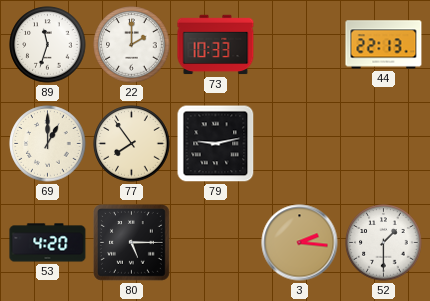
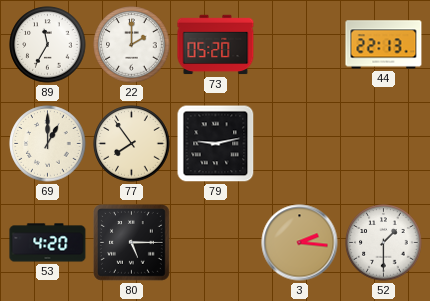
89: 11:33 -> 11:35 (48, 45)
73: 10:33 -> 05:20 (216, 45)
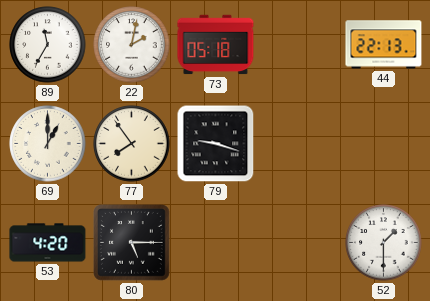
22: 2:00 -> 2:02 (132, 45)
73: 05:20 -> 05:18 (216, 45)
79: 9:13 -> 9:18 (216, 144)
3: 2:16 -> none (300, 243)
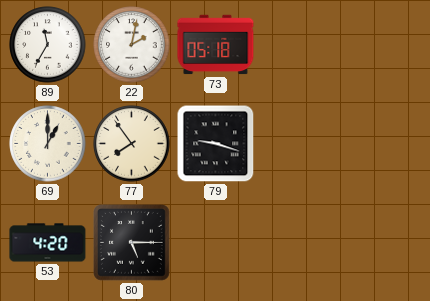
44: 22:13 -> none (384, 45)
52: 1:30 -> none (384, 243)
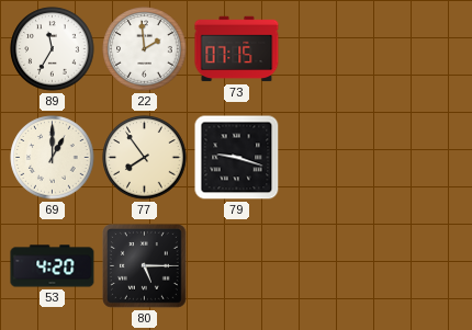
22: 2:02 -> 1:59 (145, 49)
73: 05:18 -> 07:15 (237, 49)
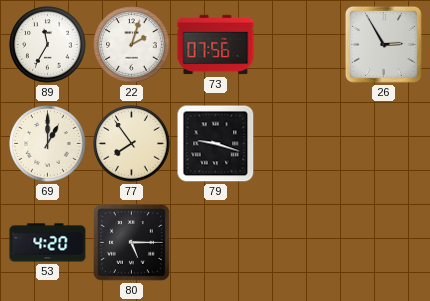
22: 1:59 -> 2:03 (132, 45)
73: 07:15 -> 07:56 (216, 45)
26: none -> 2:55 (383, 44)
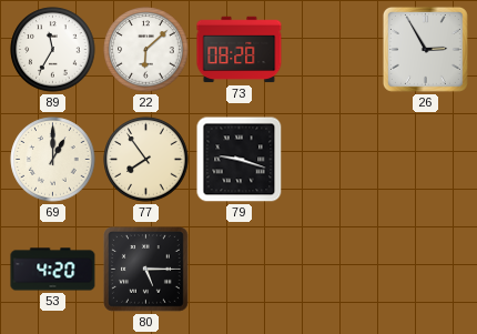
22: 2:03 -> 6:08 (146, 50)
73: 07:56 -> 08:28 (240, 50)
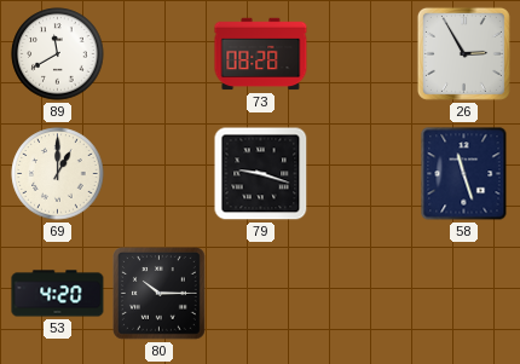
89: 11:35 -> 11:40 (58, 54)
22: 6:08 -> none (146, 50)
77: 7:54 -> none (146, 160)
58: none -> 11:27 (464, 174)
80: 5:15 -> 10:15 (160, 294)
